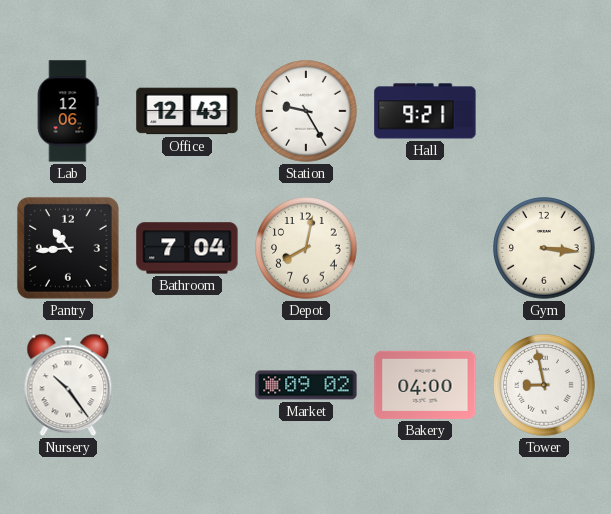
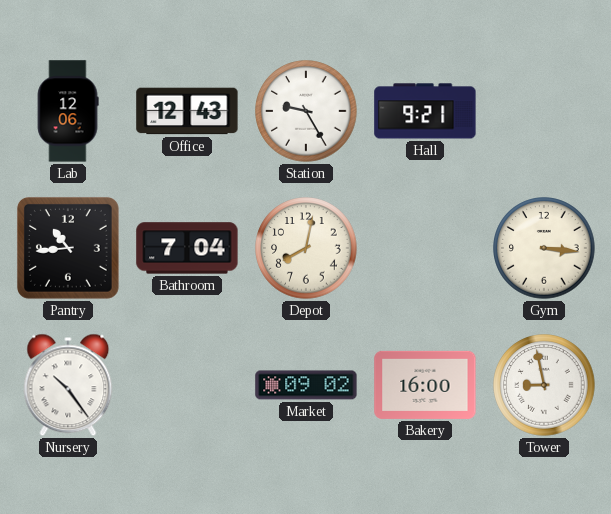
Bakery: 04:00 -> 16:00 (425, 385)
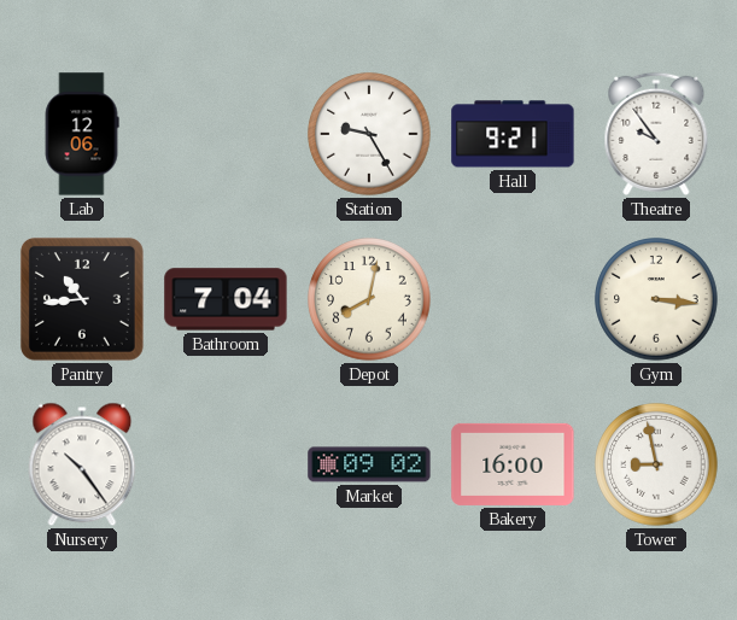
Office: 12:43 -> none (187, 111)
Theatre: none -> 9:54 (656, 134)
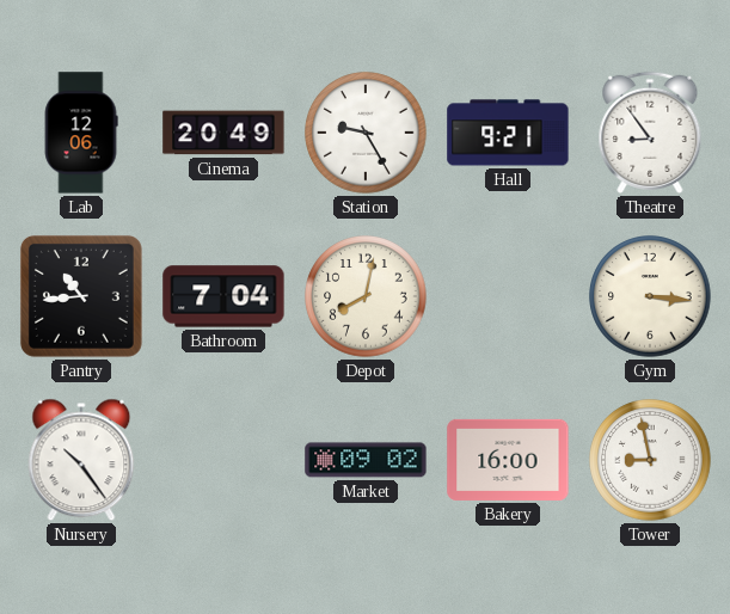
Cinema: none -> 20:49 (223, 133)
Theatre: 9:54 -> 8:54 (650, 133)
